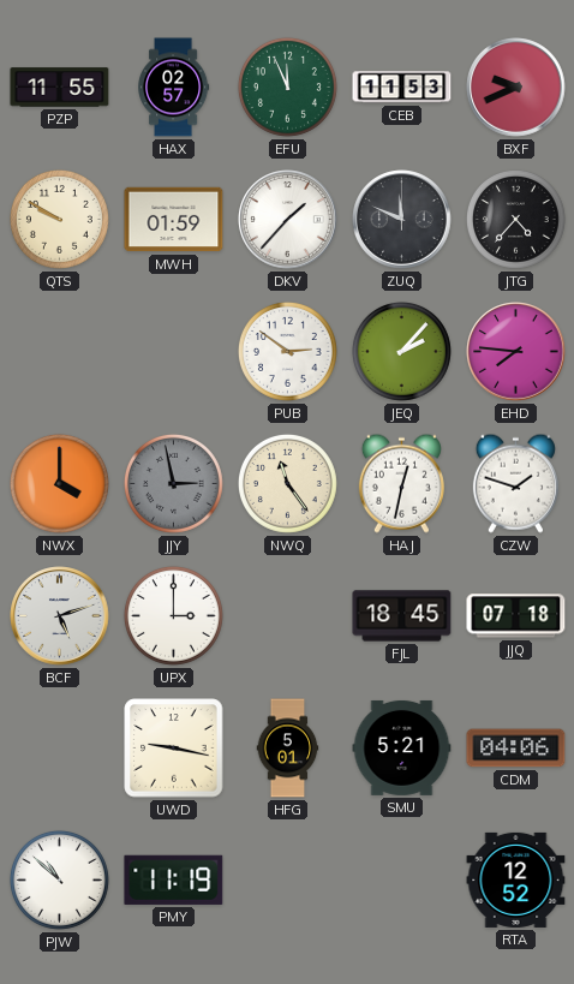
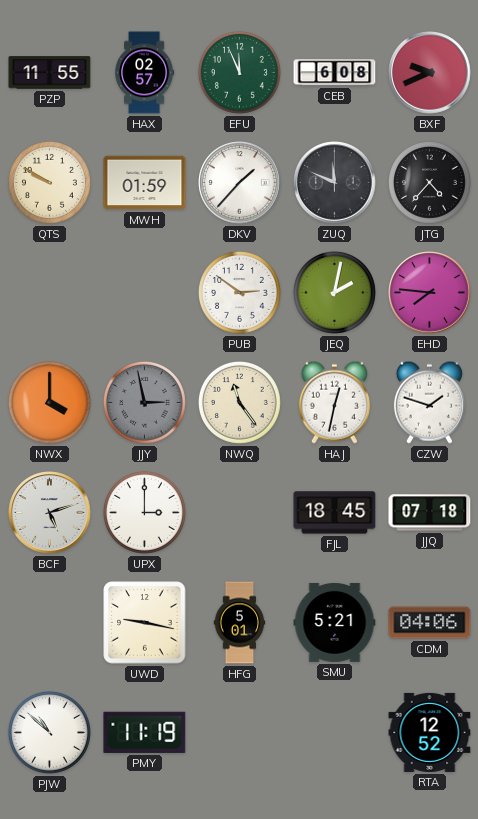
CEB: 11:53 -> 6:08 (335, 73)
JEQ: 2:07 -> 2:02 (334, 292)
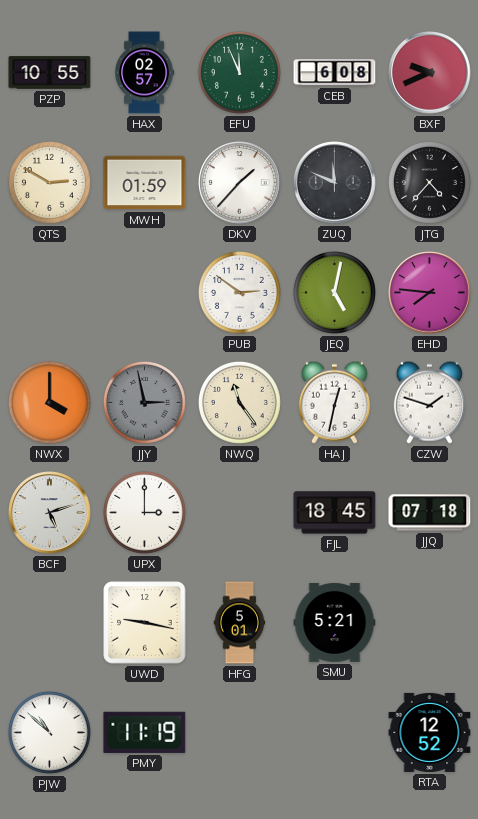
PZP: 11:55 -> 10:55 (50, 73)
QTS: 9:50 -> 2:50 (49, 182)
JEQ: 2:02 -> 5:02 (334, 292)
CDM: 04:06 -> none (430, 623)
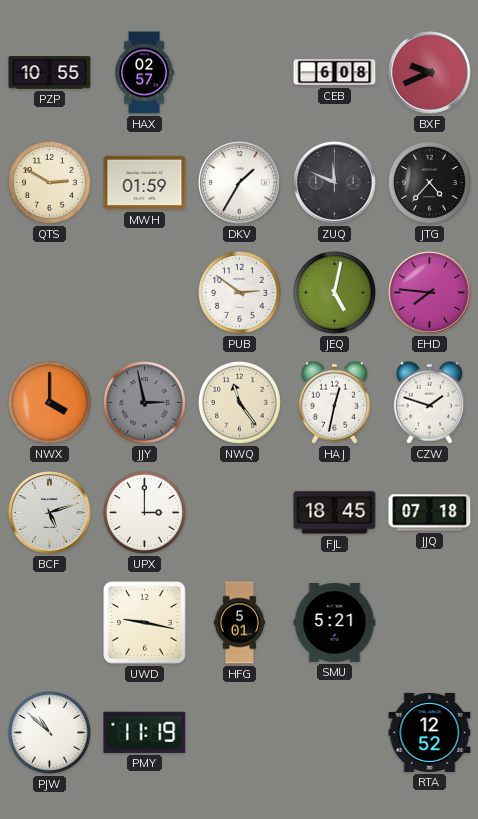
EFU: 11:56 -> none (239, 72)
DKV: 1:37 -> 1:35 (240, 183)
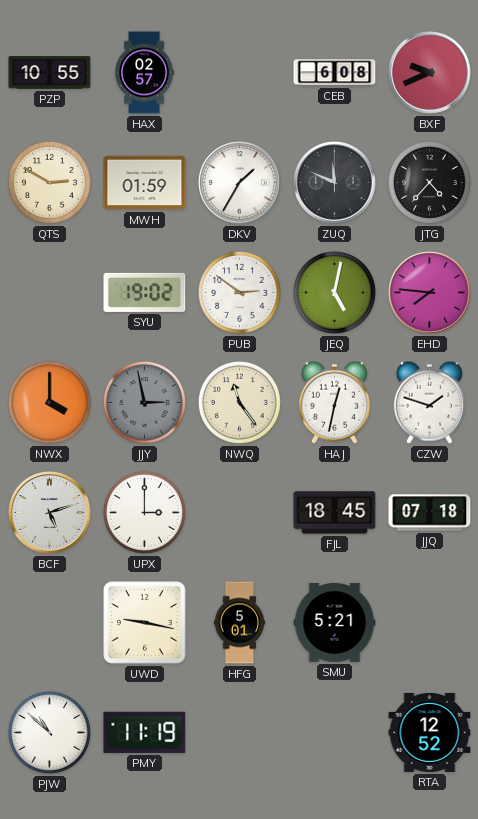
SYU: none -> 19:02 (145, 292)
